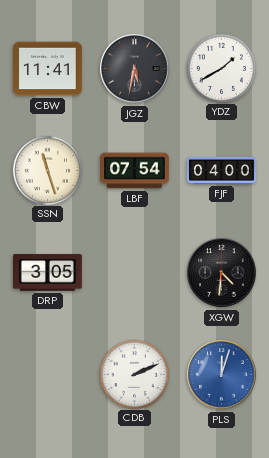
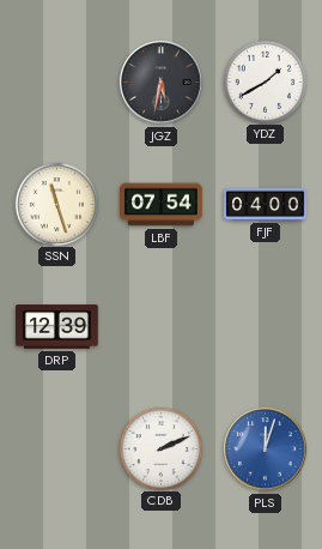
CBW: 11:41 -> none (48, 69)
DRP: 3:05 -> 12:39 (57, 327)
XGW: 4:31 -> none (222, 273)
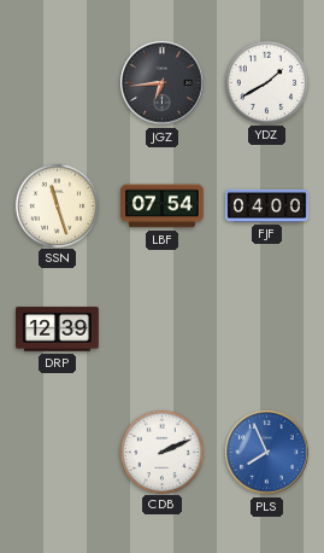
JGZ: 5:32 -> 6:44 (163, 83)
PLS: 12:03 -> 7:56 (267, 453)
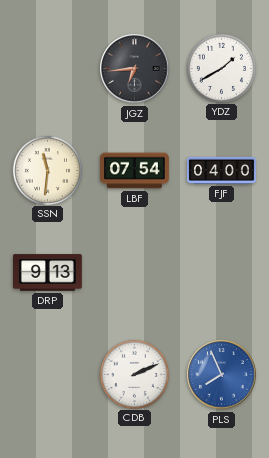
SSN: 11:27 -> 11:31 (47, 170)
DRP: 12:39 -> 9:13 (48, 273)
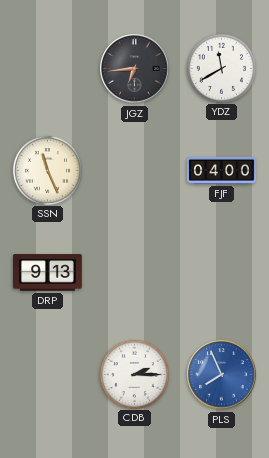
YDZ: 1:40 -> 11:40 (221, 68)
SSN: 11:31 -> 11:26 (47, 170)
LBF: 07:54 -> none (135, 171)
CDB: 2:11 -> 2:15 (134, 374)
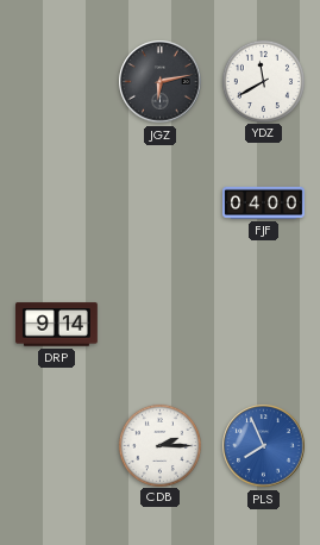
JGZ: 6:44 -> 6:13 (161, 82)
SSN: 11:26 -> none (47, 170)
DRP: 9:13 -> 9:14 (57, 325)
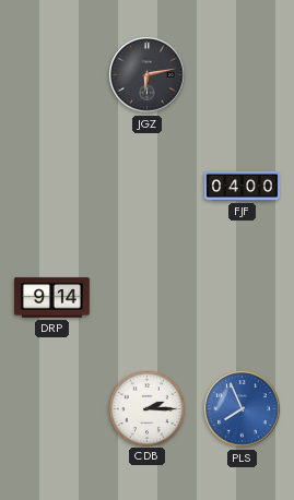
YDZ: 11:40 -> none (263, 81)
